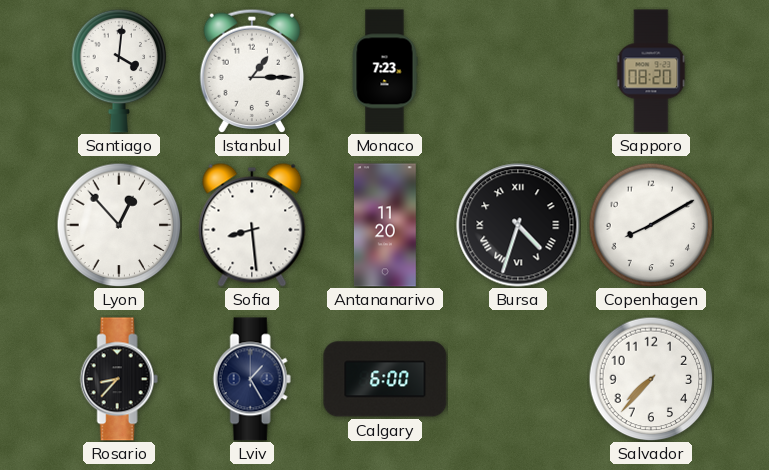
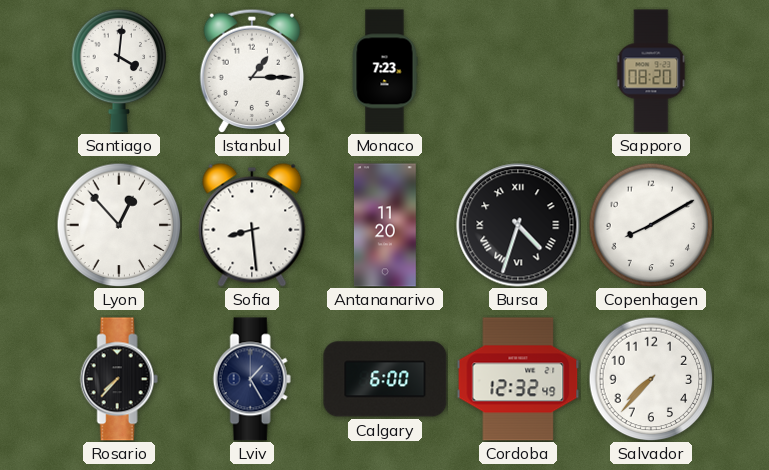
Rosario: 8:37 -> 7:37 (119, 379)
Cordoba: none -> 12:32 (518, 379)
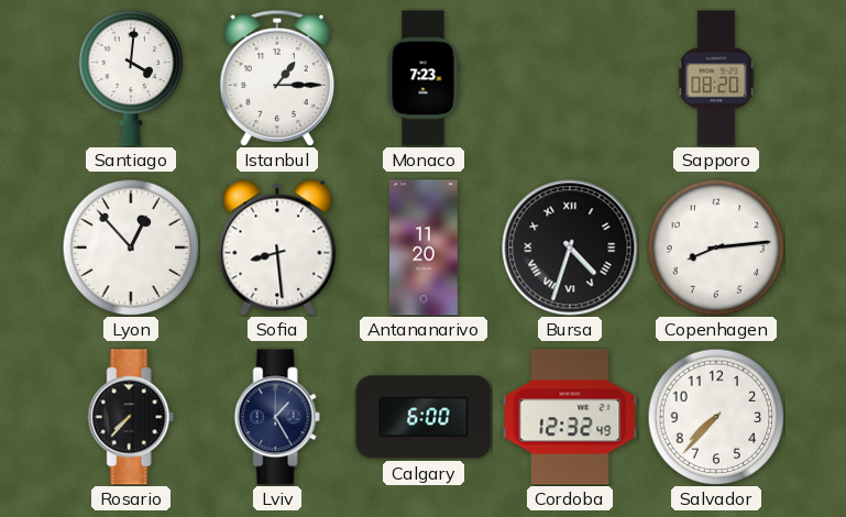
Copenhagen: 8:10 -> 8:14 (716, 248)
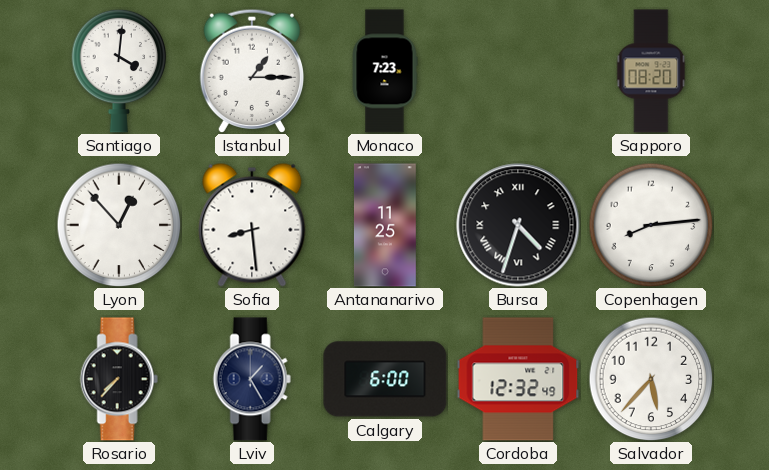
Antananarivo: 11:20 -> 11:25 (385, 225)
Salvador: 7:37 -> 5:37 (651, 379)
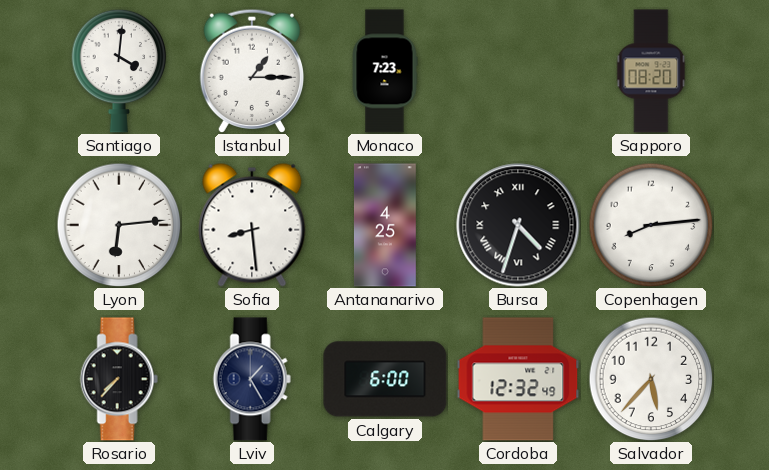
Lyon: 12:53 -> 6:14 (119, 225)
Antananarivo: 11:25 -> 4:25 (385, 225)
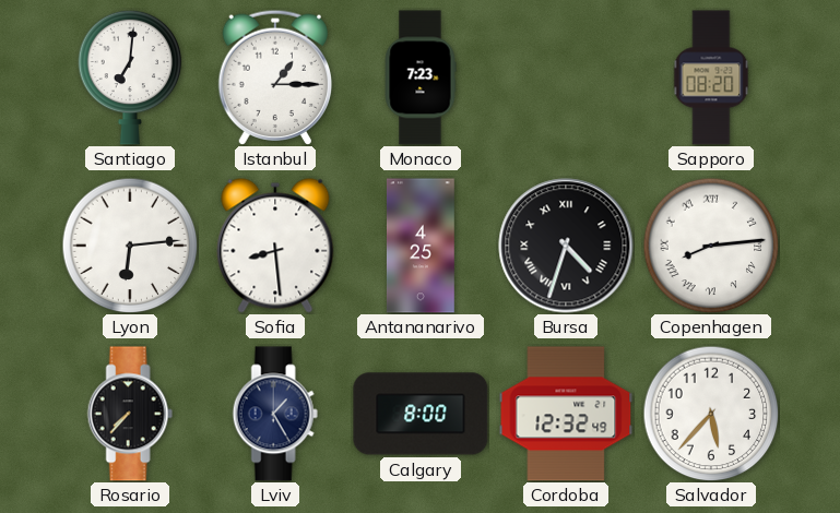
Santiago: 4:01 -> 7:01 (130, 77)
Copenhagen numerals: Arabic -> Roman (711, 246)
Calgary: 6:00 -> 8:00 (421, 414)
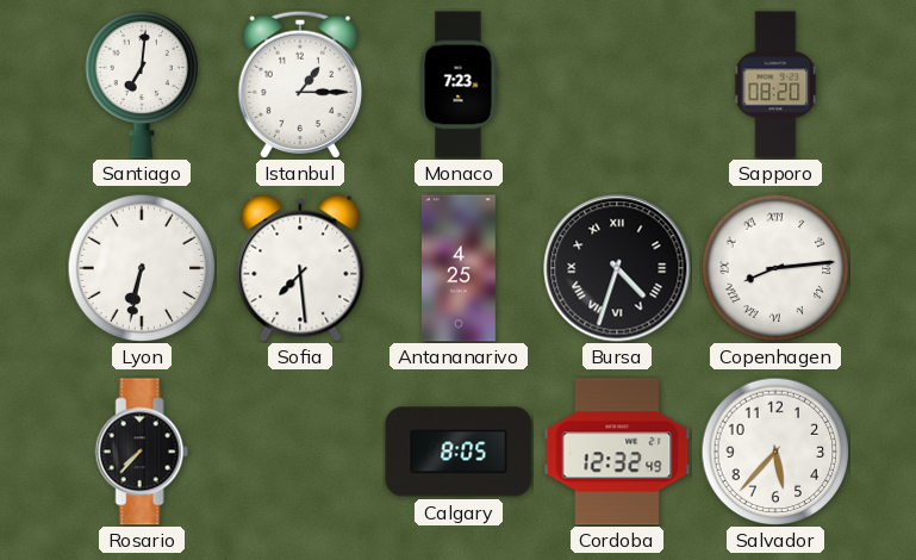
Lyon: 6:14 -> 6:32 (142, 268)
Sofia: 8:29 -> 7:29 (300, 268)
Lviv: 1:25 -> none (275, 414)
Calgary: 8:00 -> 8:05 (459, 452)
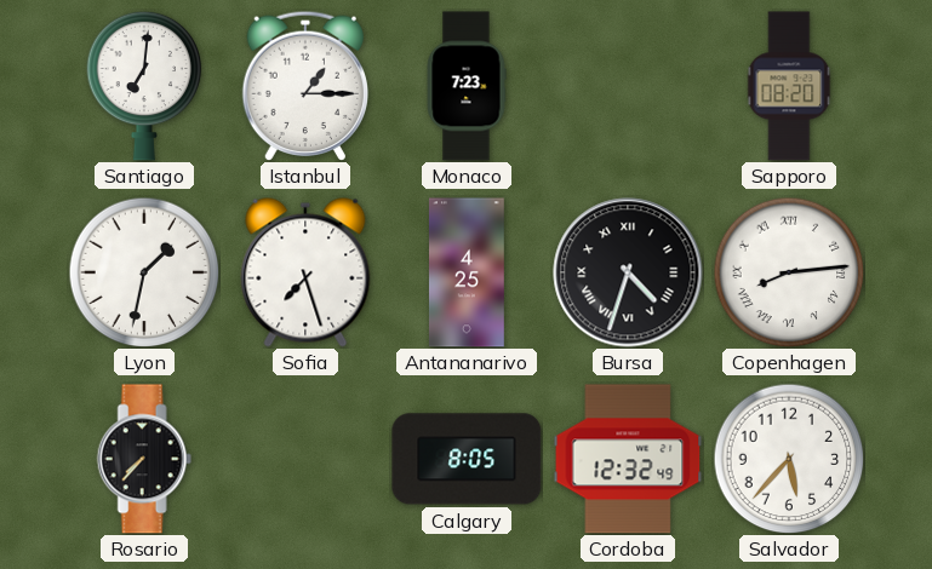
Lyon: 6:32 -> 1:32 (144, 272)
Sofia: 7:29 -> 7:27 (305, 272)
